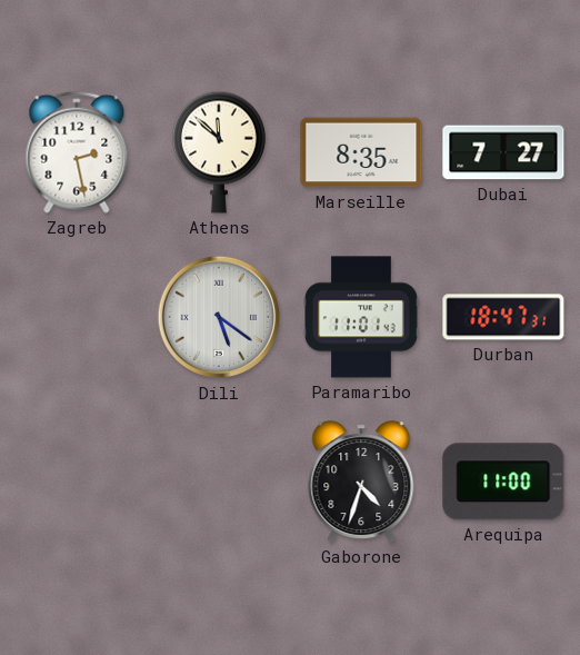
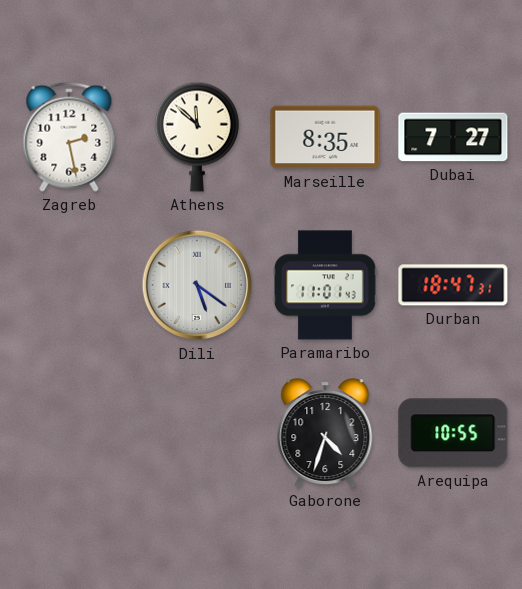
Arequipa: 11:00 -> 10:55 (453, 433)
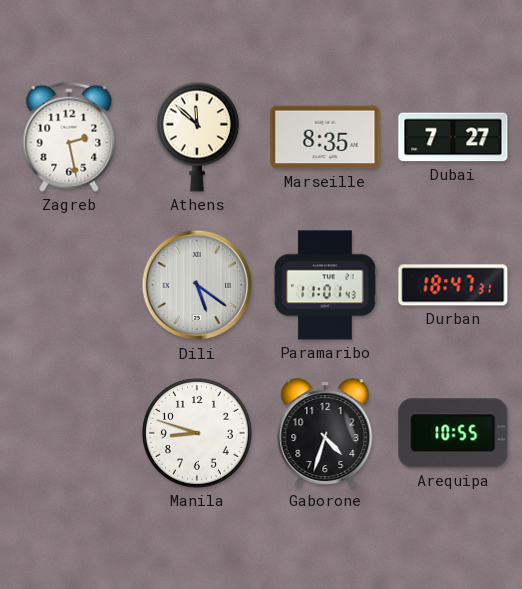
Manila: none -> 8:48 (197, 433)
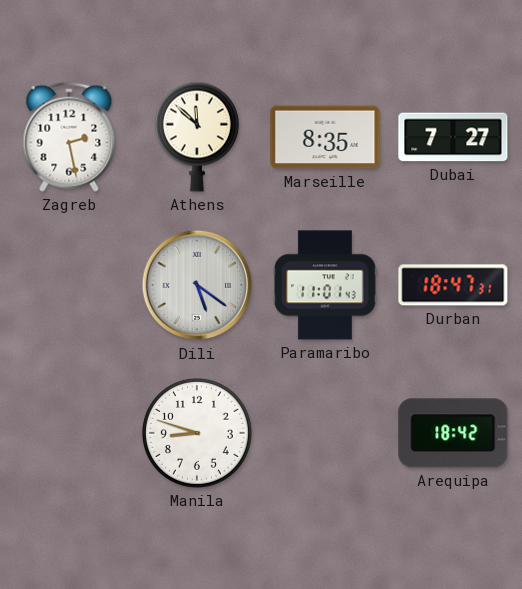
Gaborone: 4:33 -> none (325, 433)
Arequipa: 10:55 -> 18:42 (453, 433)
